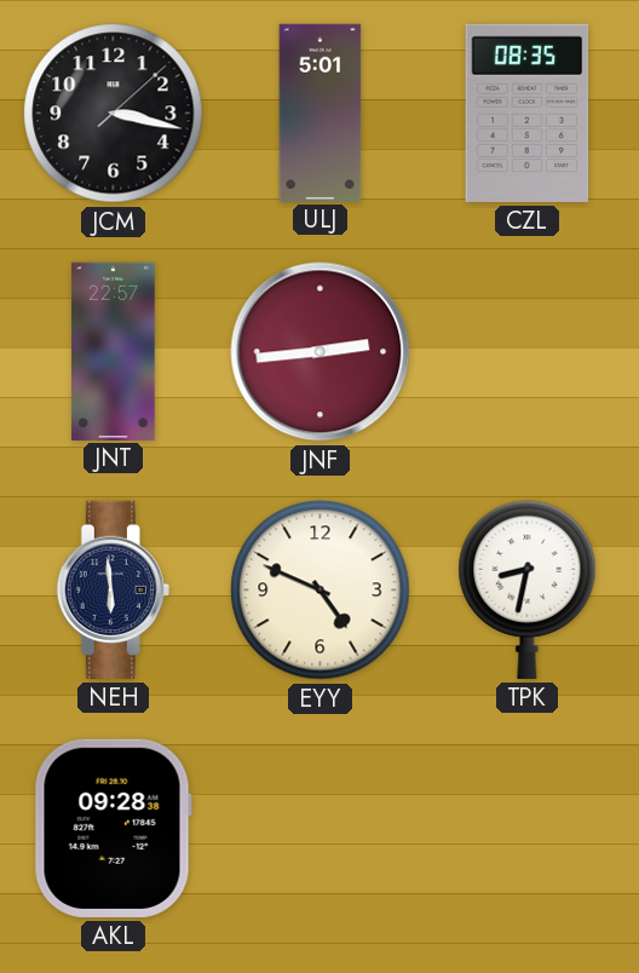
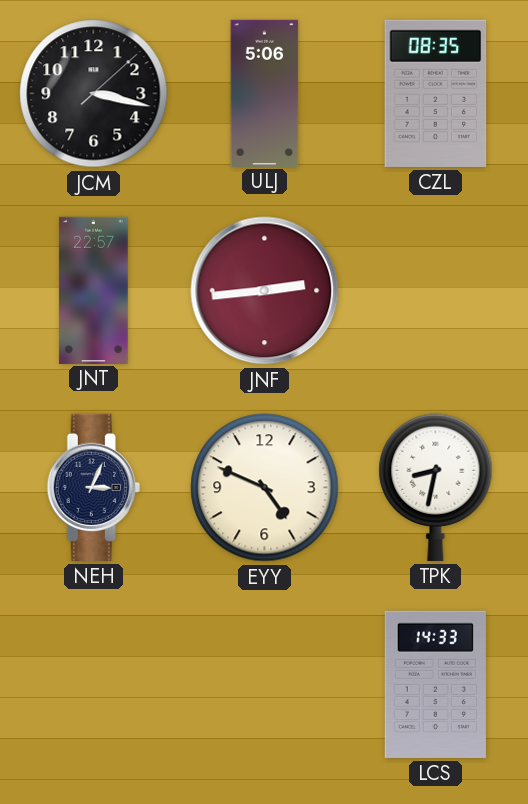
ULJ: 5:01 -> 5:06 (265, 93)
NEH: 5:59 -> 3:04 (93, 487)
AKL: 09:28 -> none (113, 828)
LCS: none -> 14:33 (435, 684)
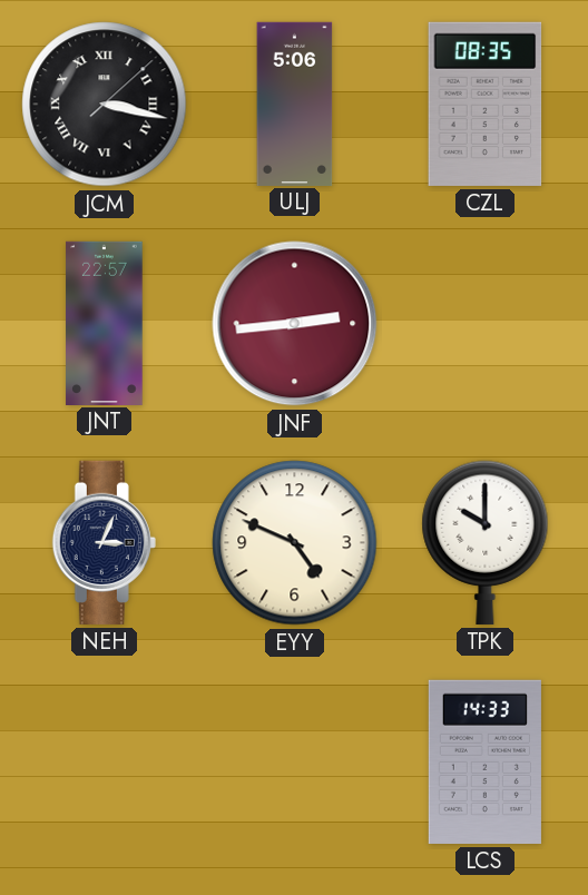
JCM numerals: Arabic -> Roman (105, 105)
TPK: 8:32 -> 10:00 (486, 542)
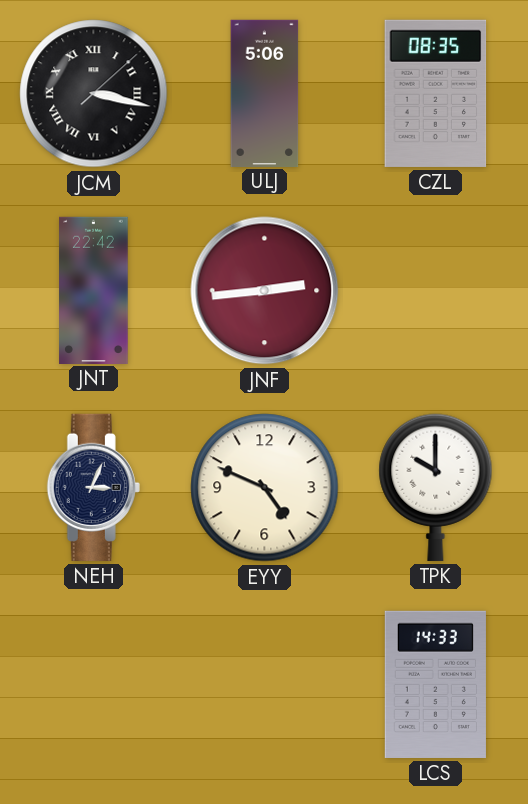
JNT: 22:57 -> 22:42 (94, 290)
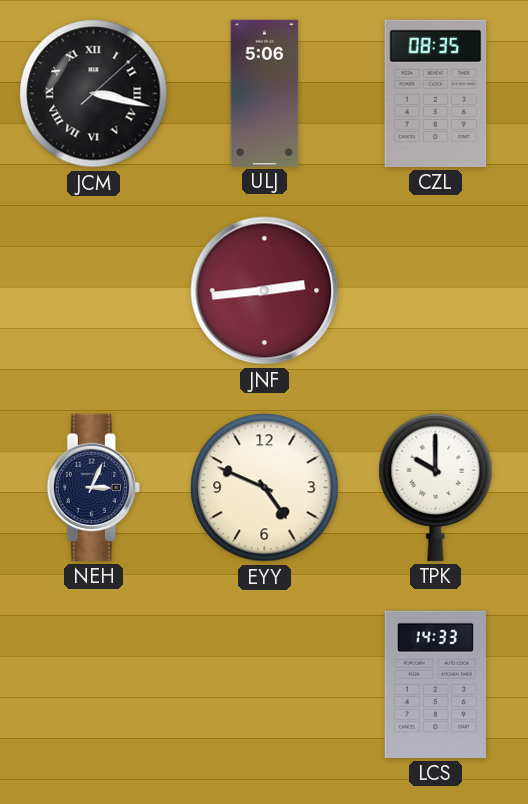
JNT: 22:42 -> none (94, 290)
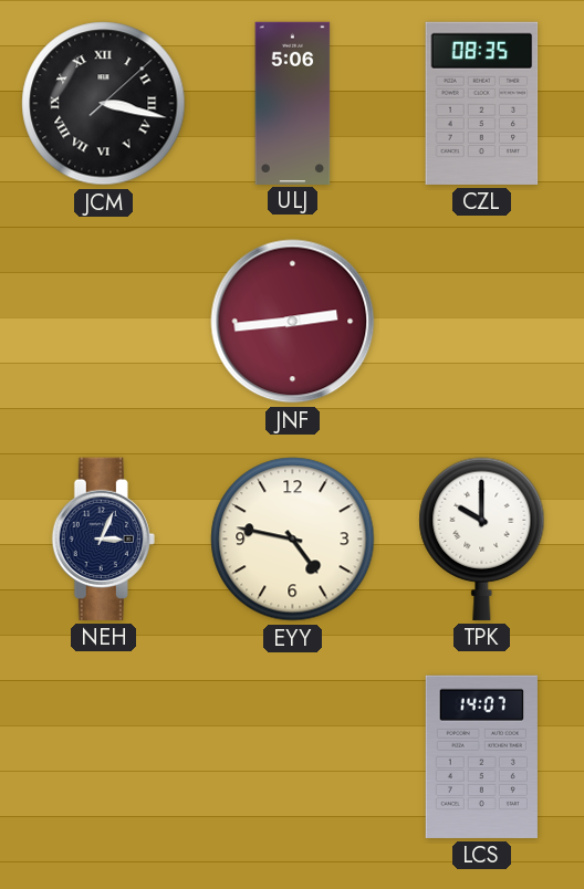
EYY: 4:49 -> 4:47 (293, 540)
LCS: 14:33 -> 14:07 (481, 756)
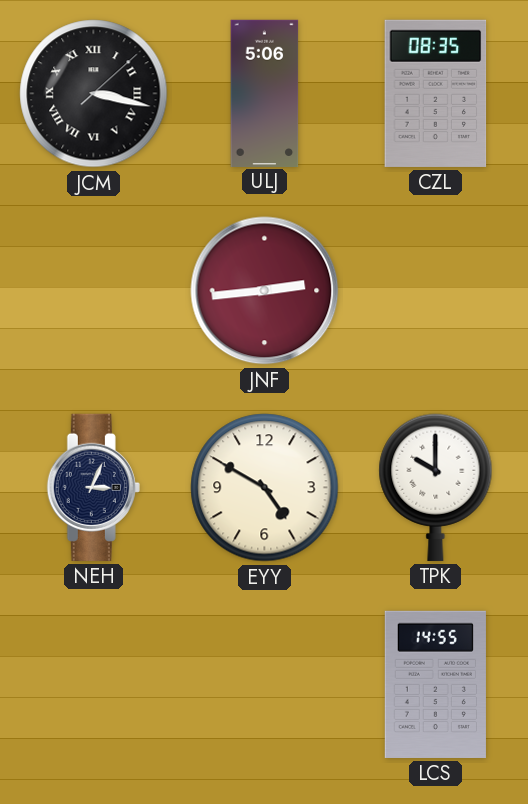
EYY: 4:47 -> 4:50 (265, 488)
LCS: 14:07 -> 14:55 (435, 684)
